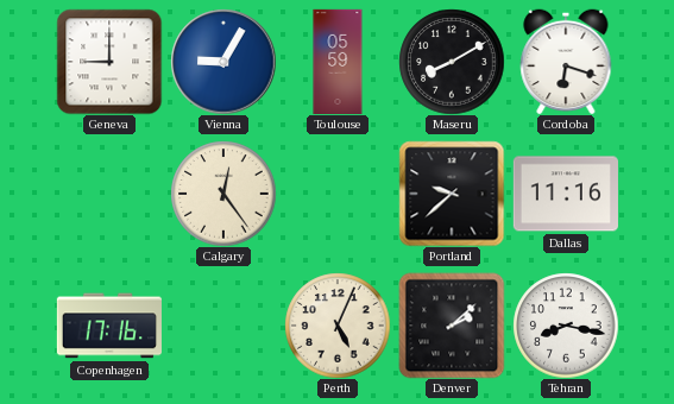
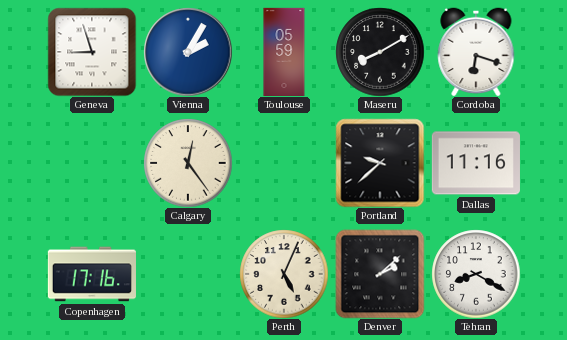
Geneva: 9:00 -> 8:57 (92, 52)
Vienna: 9:05 -> 2:05 (188, 52)
Tehran: 8:17 -> 8:20 (476, 274)
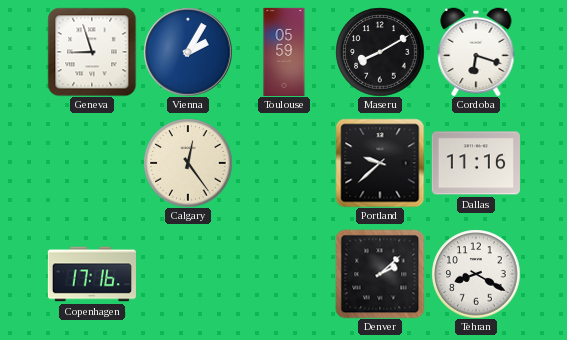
Perth: 5:04 -> none (284, 274)
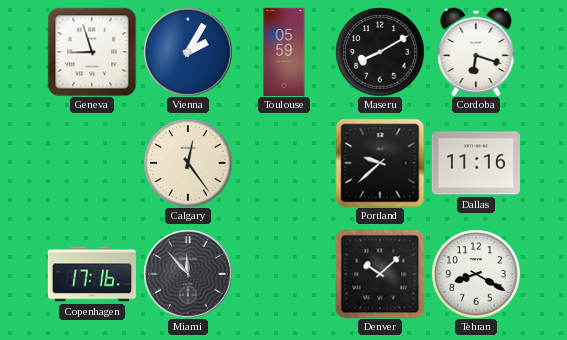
Miami: none -> 11:53 (188, 274)
Denver: 2:08 -> 10:08 (380, 274)
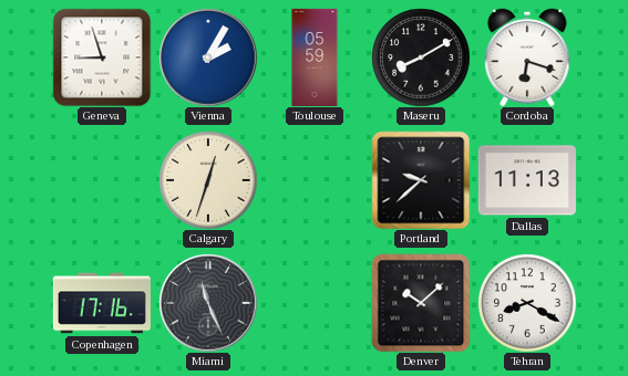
Calgary: 12:24 -> 12:33 (208, 180)
Dallas: 11:16 -> 11:13 (527, 180)
Miami: 11:53 -> 11:26 (208, 303)
